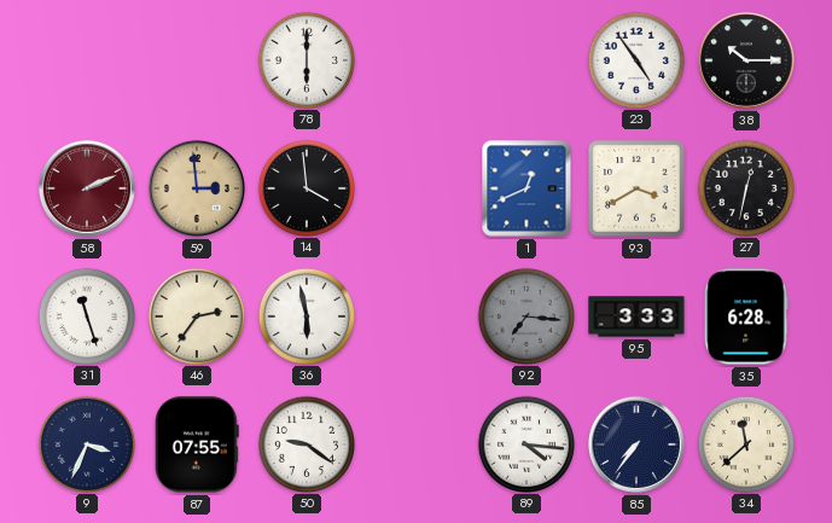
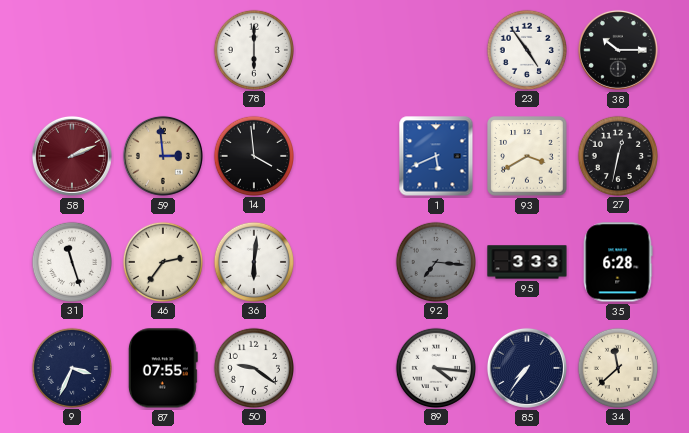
1: 12:41 -> 5:41 (436, 156)
36: 5:58 -> 6:01 (253, 261)
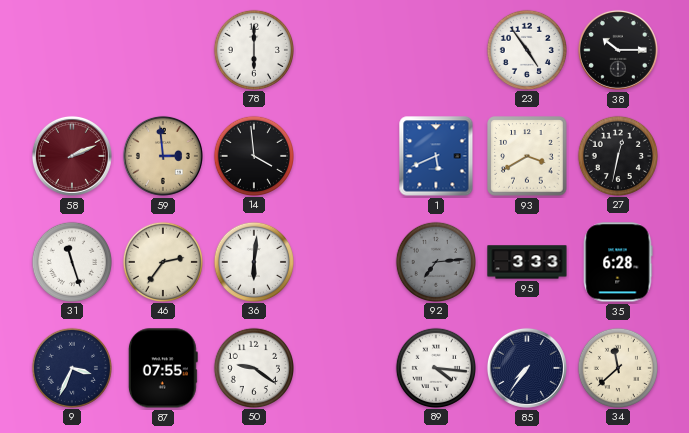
92: 7:16 -> 7:14 (435, 261)
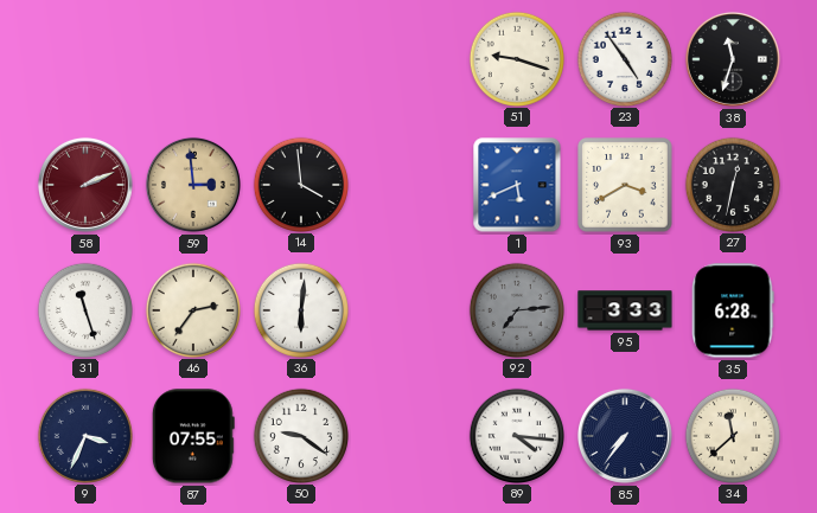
78: 6:00 -> none (253, 49)
51: none -> 9:18 (516, 58)
38: 10:15 -> 11:33 (733, 59)
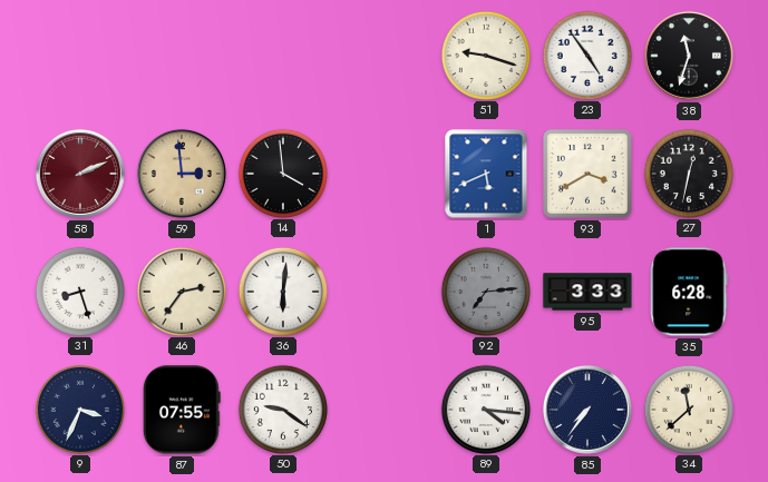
31: 11:27 -> 8:27 (79, 291)
